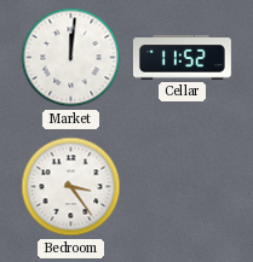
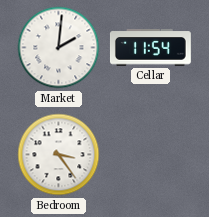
Market: 12:01 -> 2:01 (59, 48)
Cellar: 11:52 -> 11:54 (150, 48)
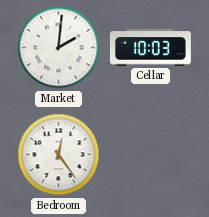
Cellar: 11:54 -> 10:03 (150, 48)
Bedroom: 3:24 -> 12:24 (59, 155)
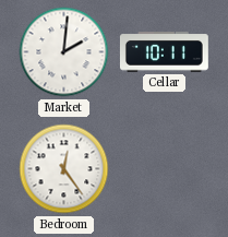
Cellar: 10:03 -> 10:11 (164, 52)
